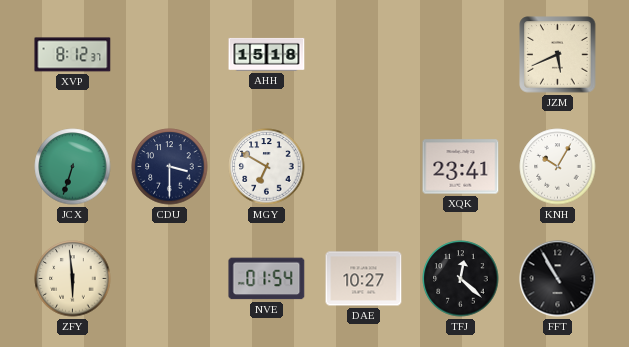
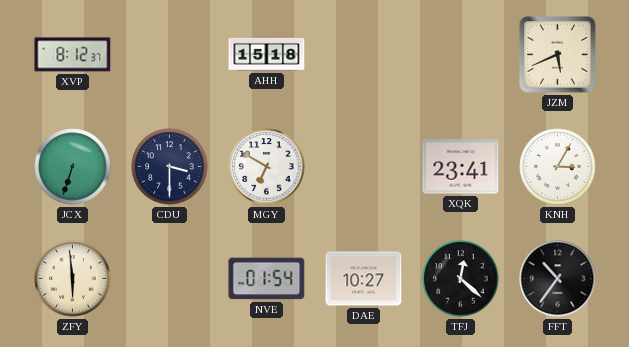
KNH: 10:05 -> 3:05 (558, 167)
FFT: 10:55 -> 10:36 (558, 279)
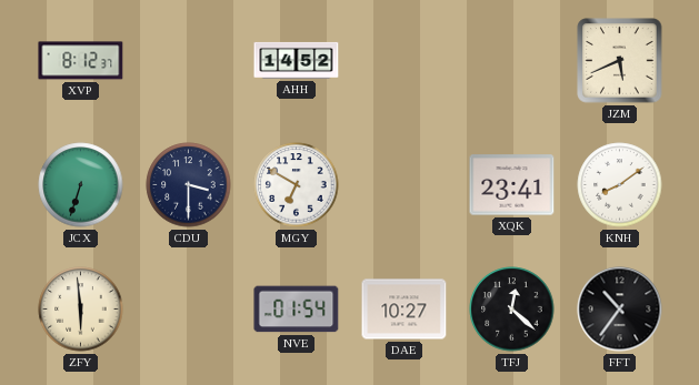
AHH: 15:18 -> 14:52 (297, 60)
KNH: 3:05 -> 8:09 (620, 185)
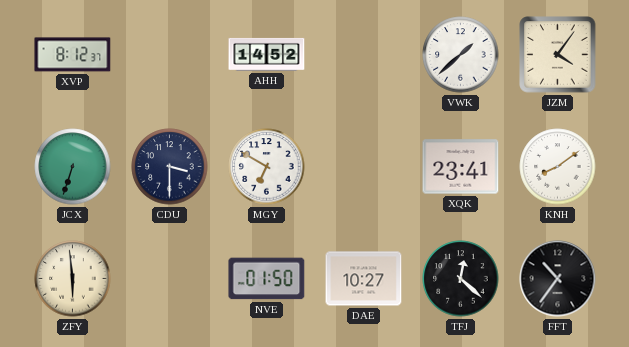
VWK: none -> 1:38 (461, 55)
JZM: 5:41 -> 4:06 (558, 55)
NVE: 01:54 -> 01:50 (267, 279)
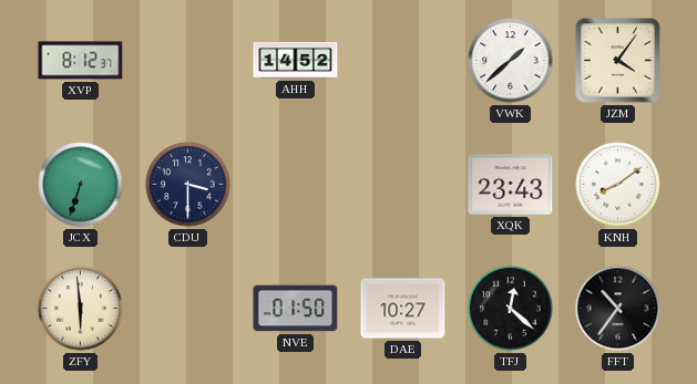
MGY: 6:50 -> none (267, 167)
XQK: 23:41 -> 23:43 (511, 185)
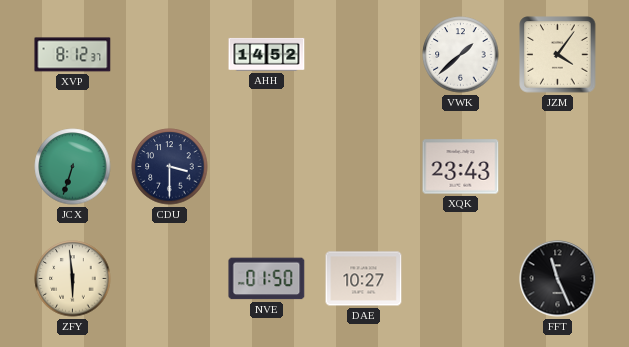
KNH: 8:09 -> none (618, 185)
TFJ: 12:22 -> none (511, 309)
FFT: 10:36 -> 11:26 (558, 279)
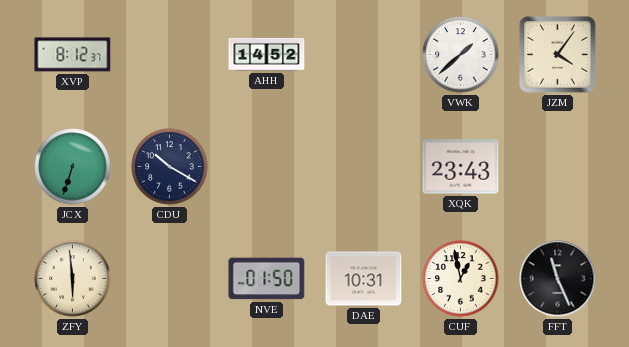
CDU: 3:30 -> 10:20 (170, 167)
DAE: 10:27 -> 10:31 (364, 279)
CUF: none -> 12:58 (461, 279)
